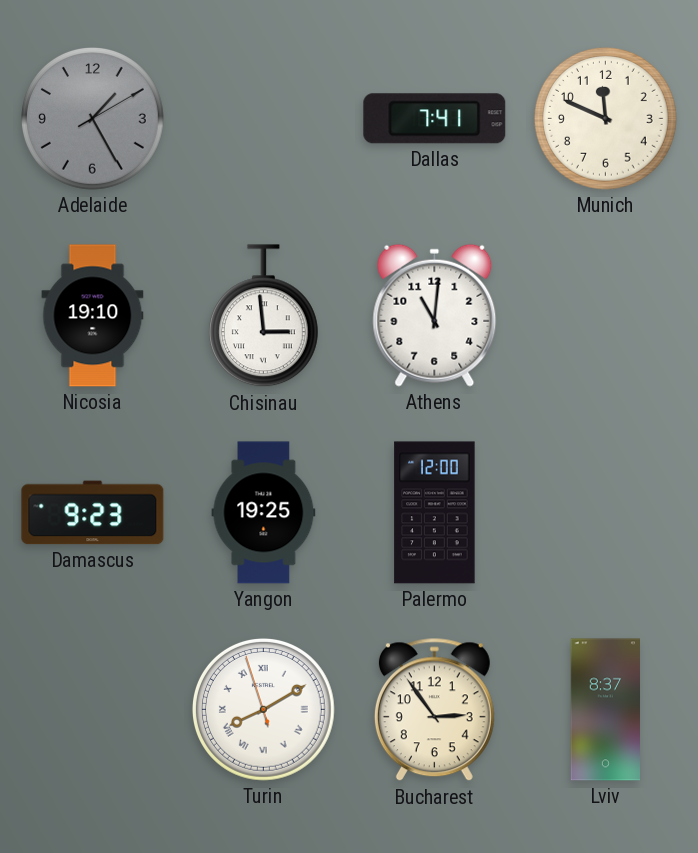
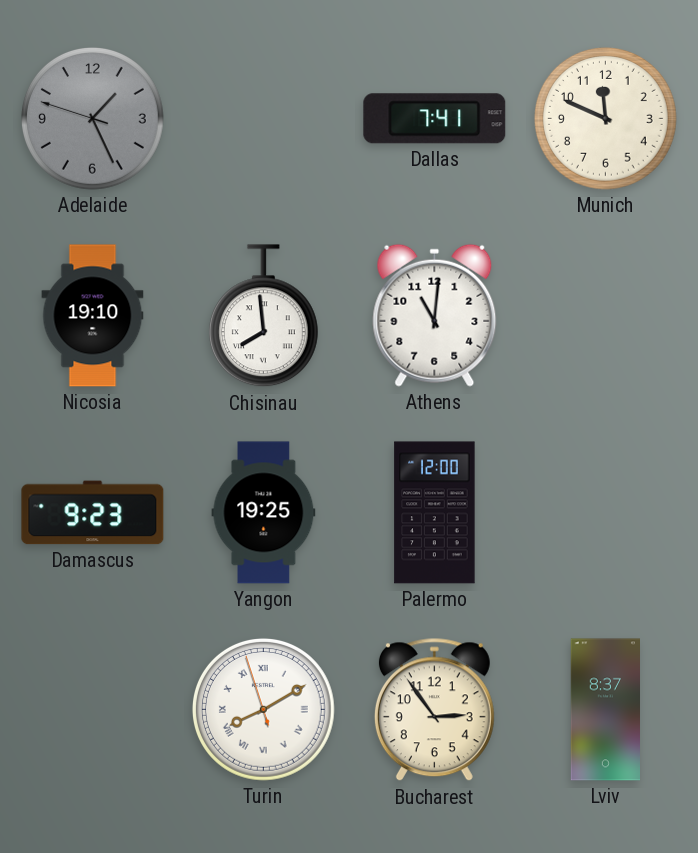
Adelaide: 1:25:10 -> 1:25:48 (92, 118)
Chisinau: 2:59 -> 7:59 (263, 316)
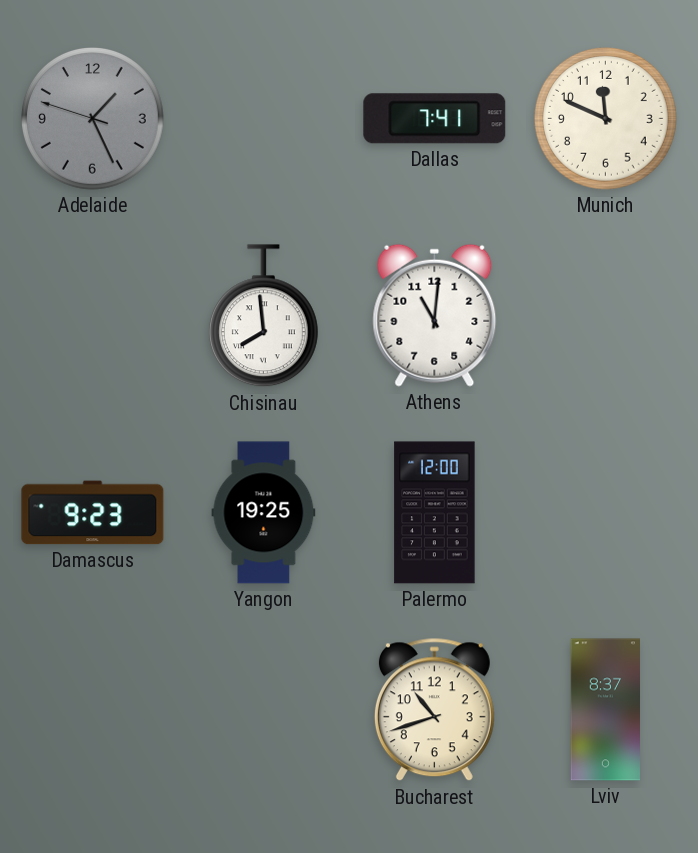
Nicosia: 19:10 -> none (93, 316)
Turin: 8:09 -> none (263, 709)
Bucharest: 2:54 -> 10:42 (434, 710)
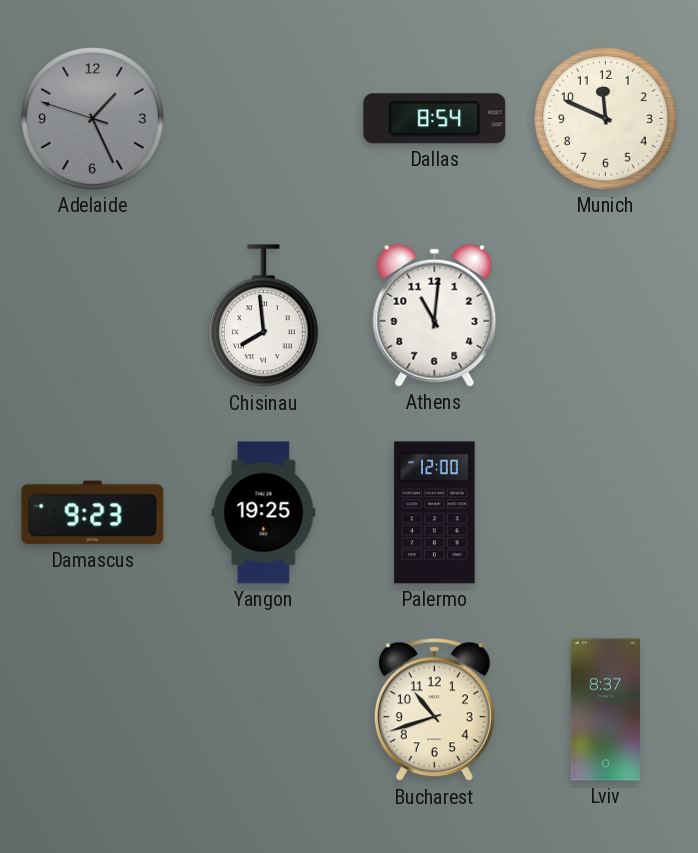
Dallas: 7:41 -> 8:54 (435, 119)
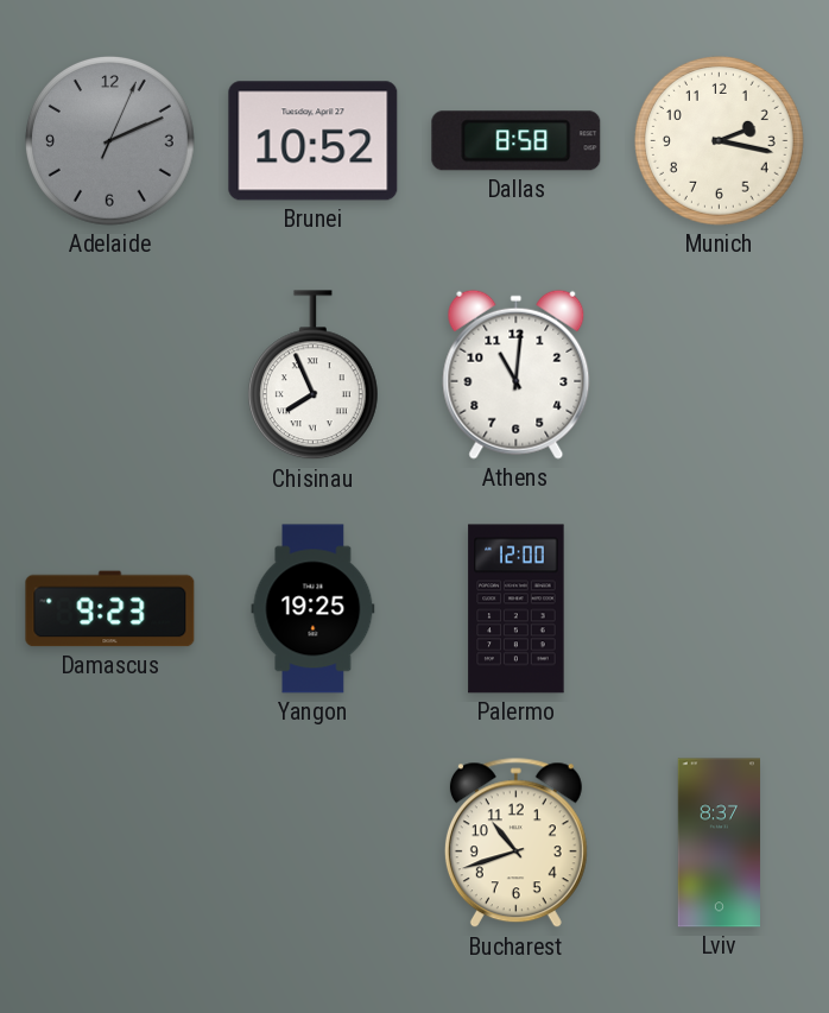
Adelaide: 1:25 -> 2:11 (109, 140)
Brunei: none -> 10:52 (314, 141)
Dallas: 8:54 -> 8:58 (517, 141)
Munich: 11:49 -> 2:17 (719, 140)
Chisinau: 7:59 -> 7:56 (312, 375)
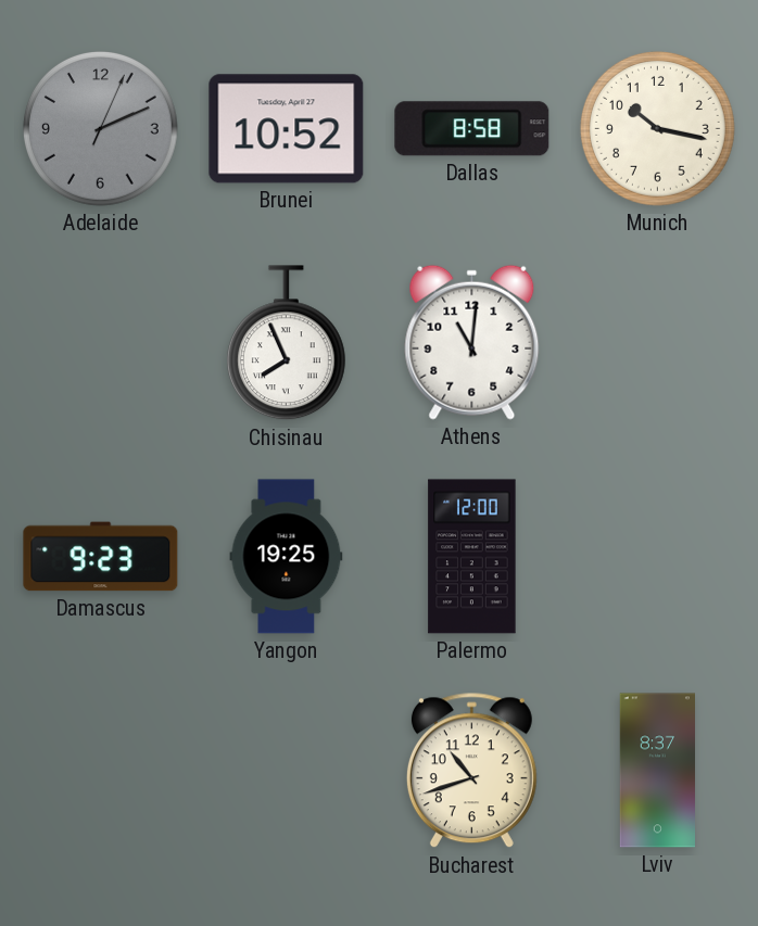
Munich: 2:17 -> 10:17 (657, 128)
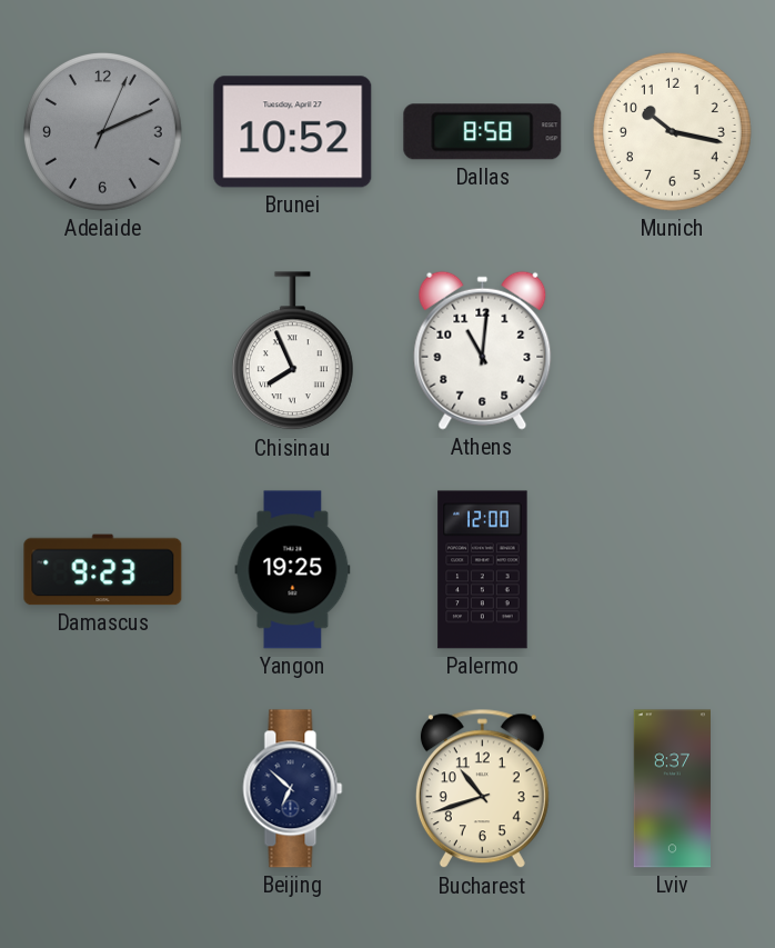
Beijing: none -> 6:52 (293, 789)
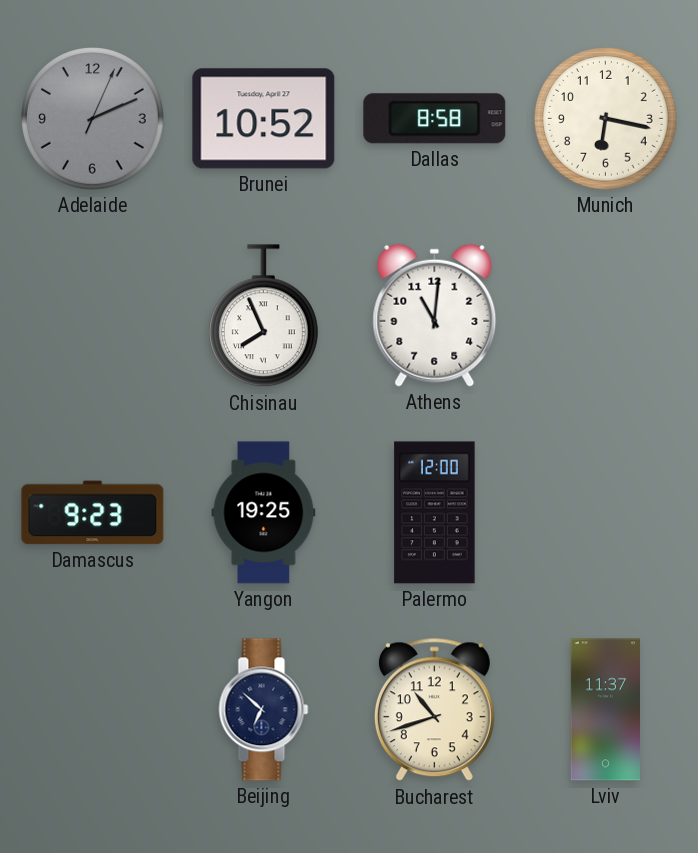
Munich: 10:17 -> 6:17 (605, 118)
Lviv: 8:37 -> 11:37 (605, 710)
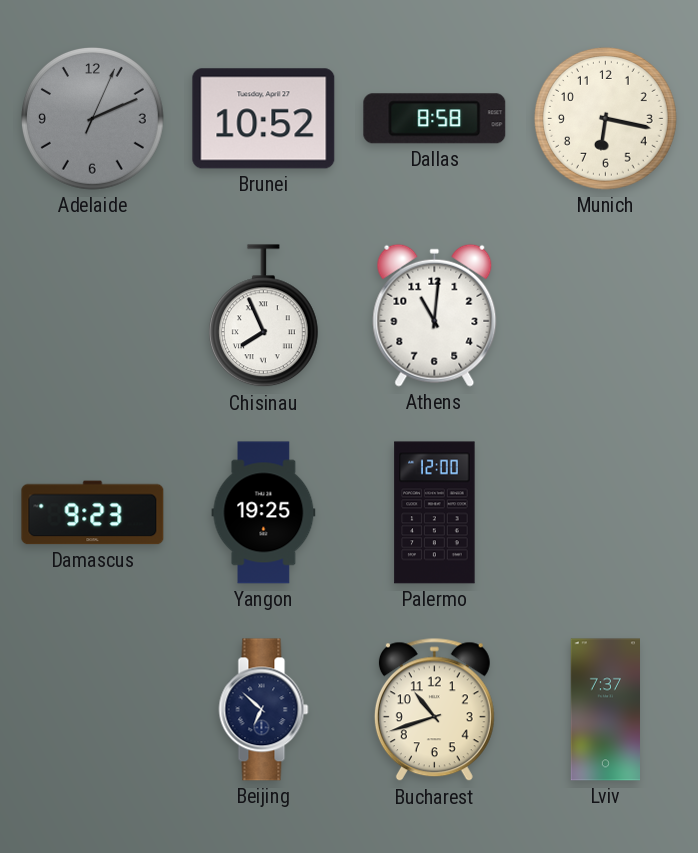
Lviv: 11:37 -> 7:37 (605, 710)
